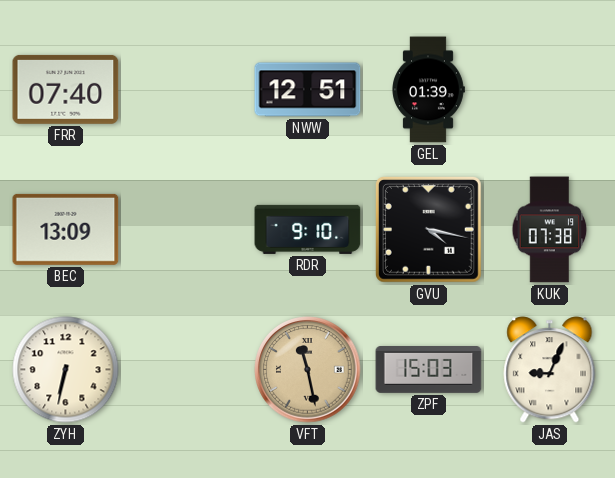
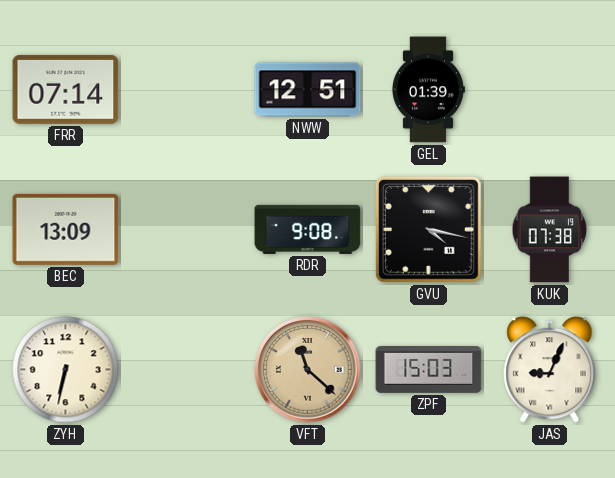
FRR: 07:40 -> 07:14 (66, 89)
RDR: 9:10 -> 9:08 (308, 229)
VFT: 11:28 -> 11:22 (308, 370)
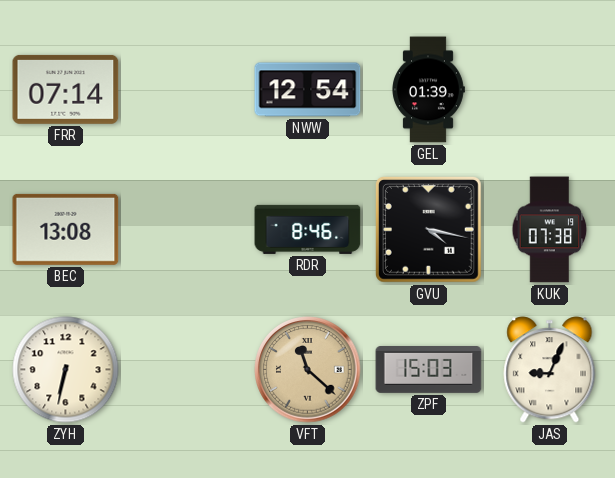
NWW: 12:51 -> 12:54 (308, 90)
BEC: 13:09 -> 13:08 (66, 229)
RDR: 9:08 -> 8:46 (308, 229)
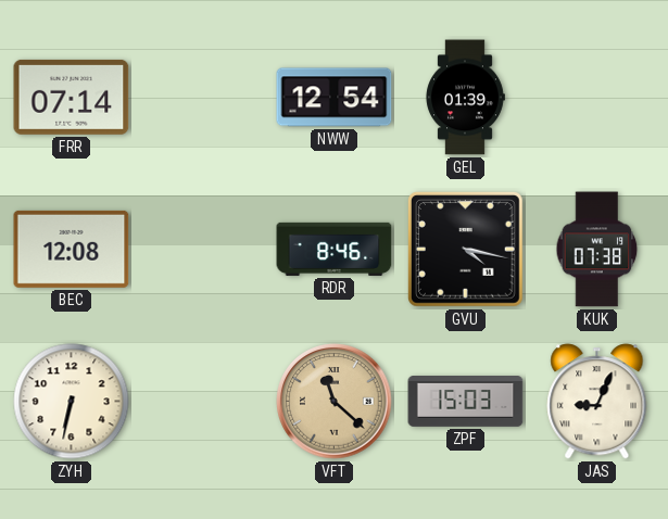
BEC: 13:08 -> 12:08 (72, 249)
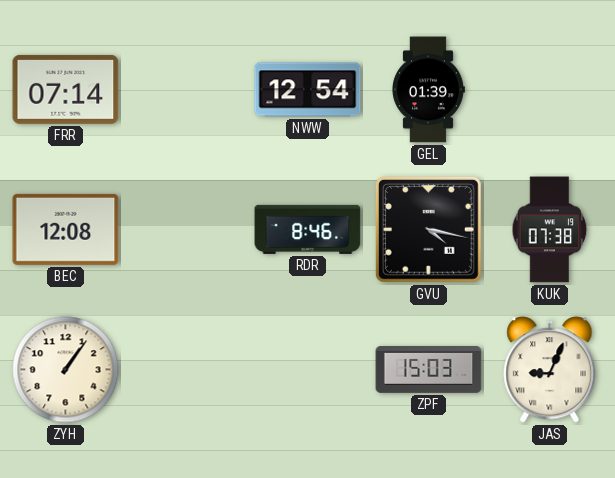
ZYH: 6:32 -> 1:06 (66, 370)
VFT: 11:22 -> none (335, 402)
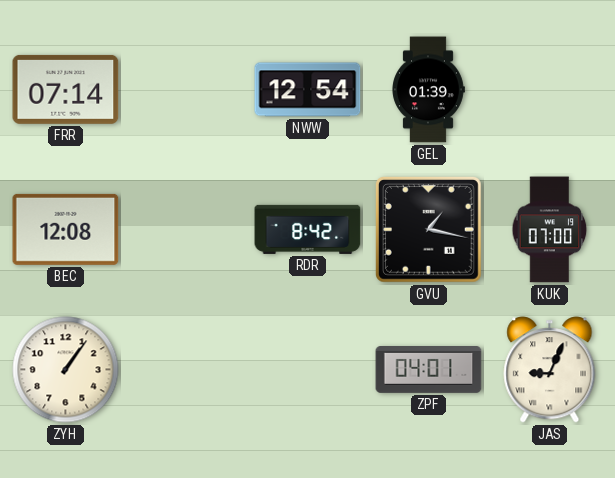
RDR: 8:46 -> 8:42 (308, 229)
GVU: 4:17 -> 1:17 (429, 230)
KUK: 07:38 -> 07:00 (550, 230)
ZPF: 15:03 -> 04:01 (429, 370)
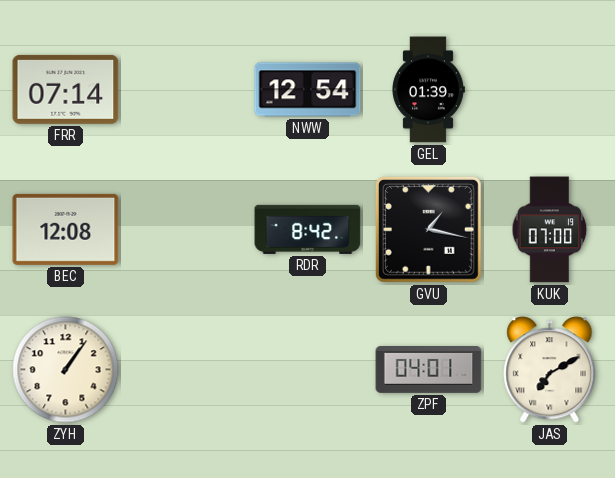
JAS: 9:04 -> 7:10 (550, 370)
